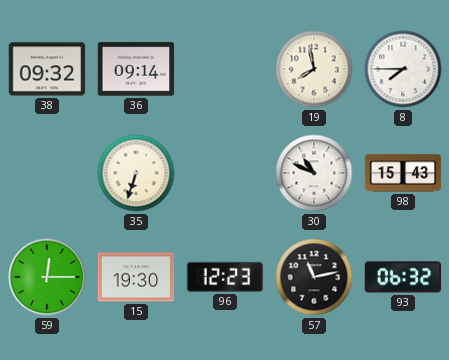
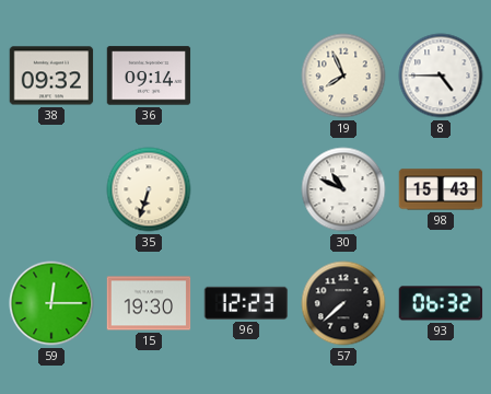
19: 7:58 -> 7:56 (343, 76)
8: 7:45 -> 4:45 (441, 76)
57: 11:13 -> 7:38 (343, 303)
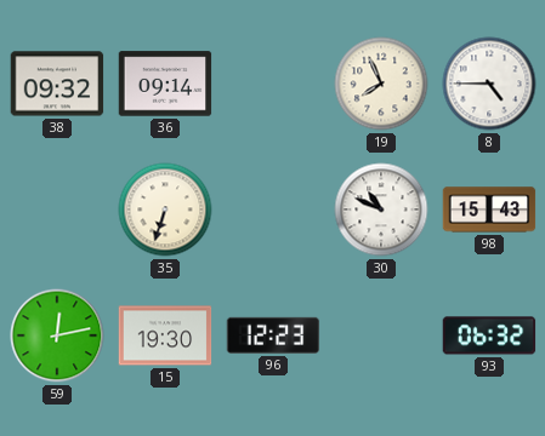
59: 12:15 -> 12:13 (57, 335)
57: 7:38 -> none (343, 303)
